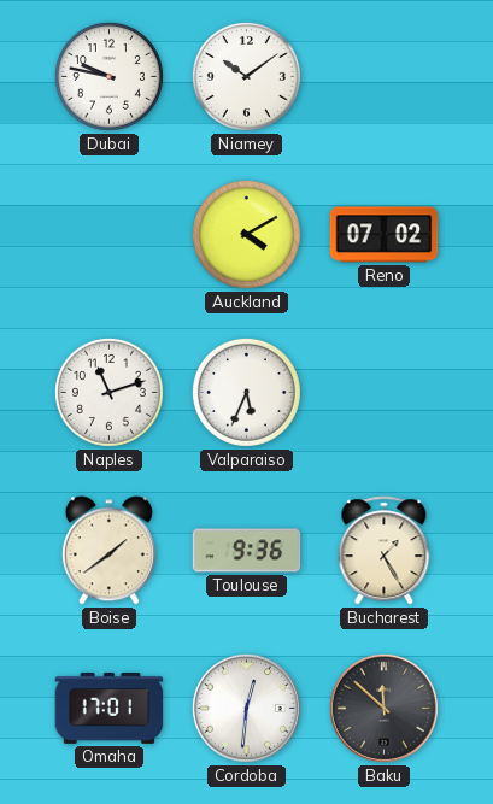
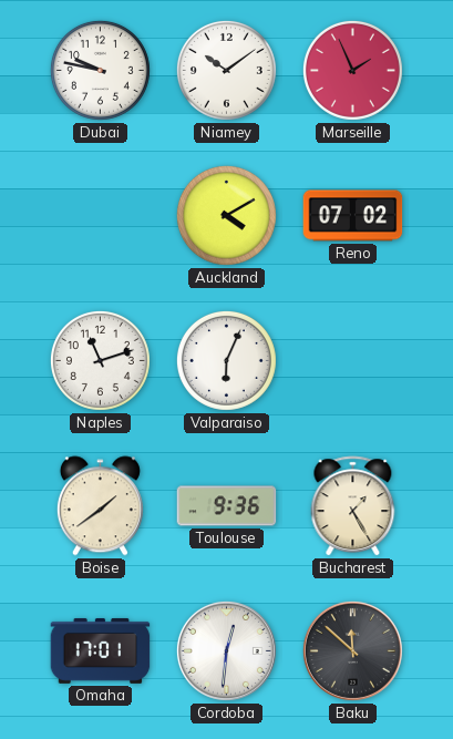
Marseille: none -> 1:56 (352, 70)
Valparaiso: 5:34 -> 6:04 (226, 360)
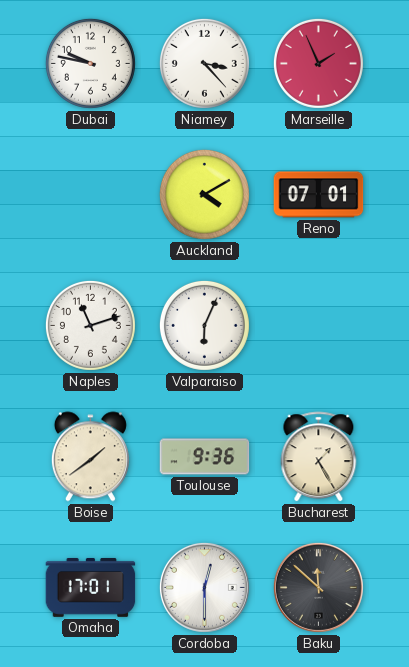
Niamey: 10:09 -> 3:23 (204, 63)
Reno: 07:02 -> 07:01 (319, 195)
Cordoba: 12:31 -> 12:30 (204, 587)
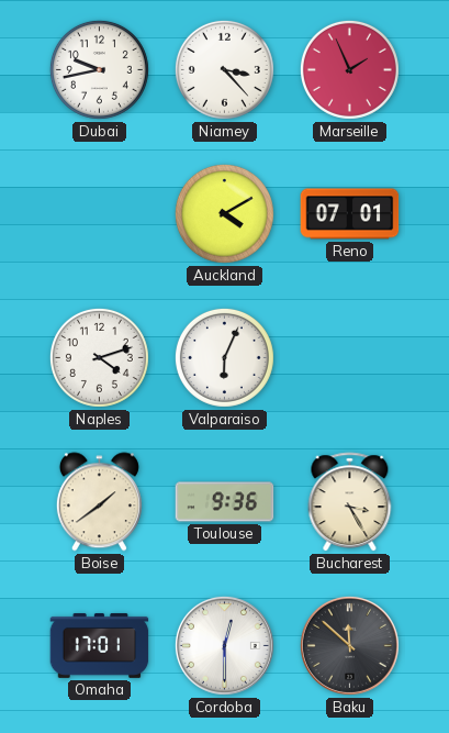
Dubai: 9:47 -> 9:43 (99, 69)
Naples: 11:12 -> 4:12 (99, 357)
Bucharest: 1:25 -> 3:25 (350, 502)
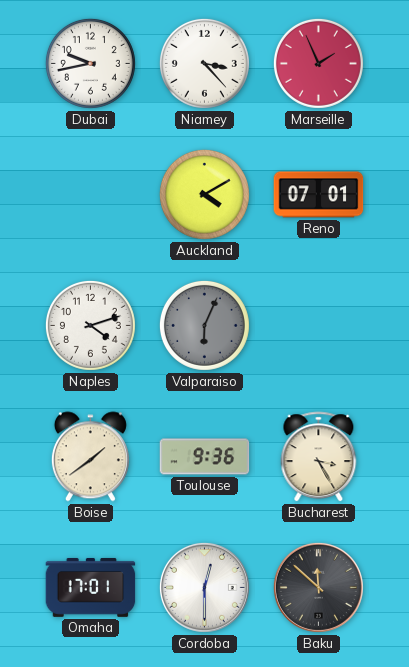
Valparaiso dial: white -> grey (204, 325)
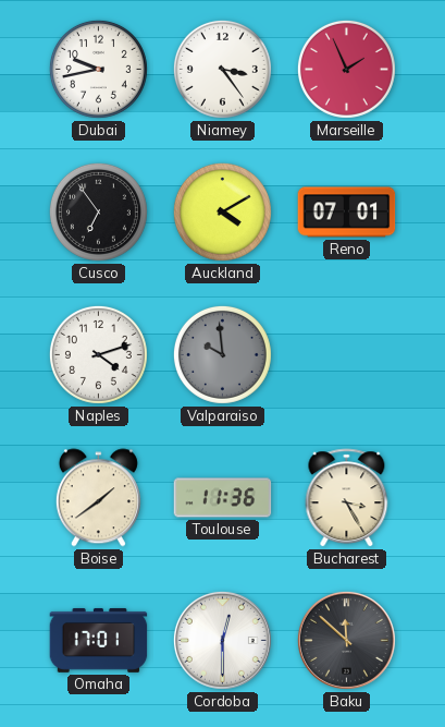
Niamey: 3:23 -> 3:24 (222, 69)
Cusco: none -> 6:54 (98, 211)
Valparaiso: 6:04 -> 9:59 (222, 354)
Toulouse: 9:36 -> 11:36 (223, 498)
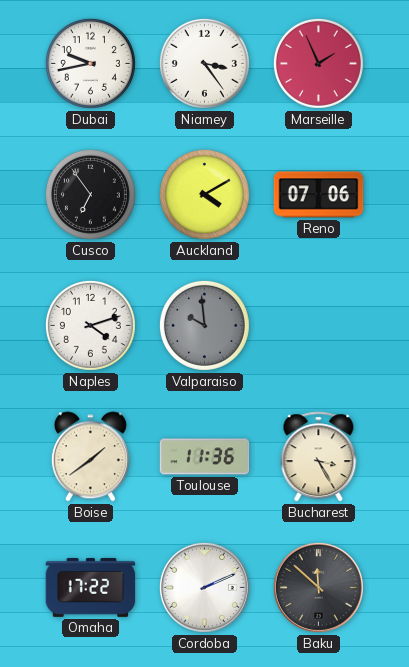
Reno: 07:01 -> 07:06 (319, 195)
Omaha: 17:01 -> 17:22 (91, 587)
Cordoba: 12:30 -> 2:11 (204, 587)
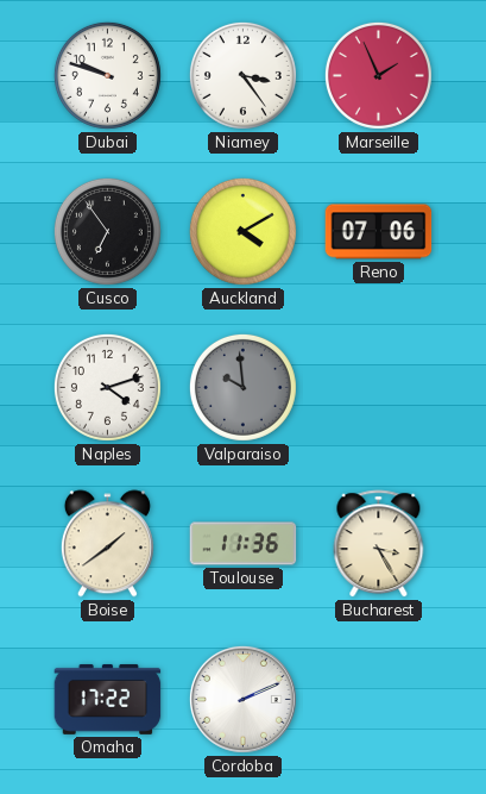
Dubai: 9:43 -> 9:48 (107, 75)
Baku: 11:52 -> none (318, 587)
